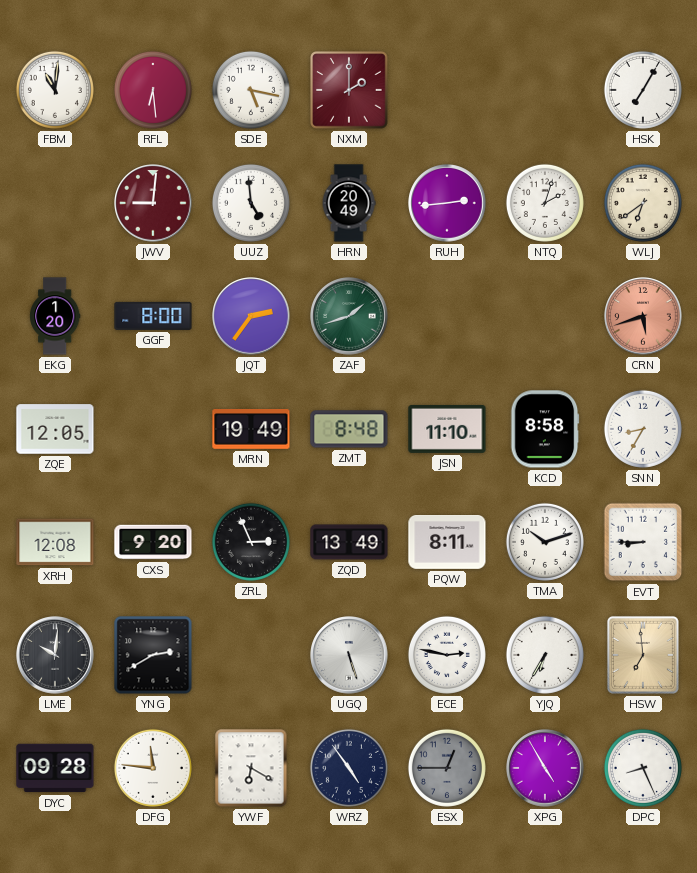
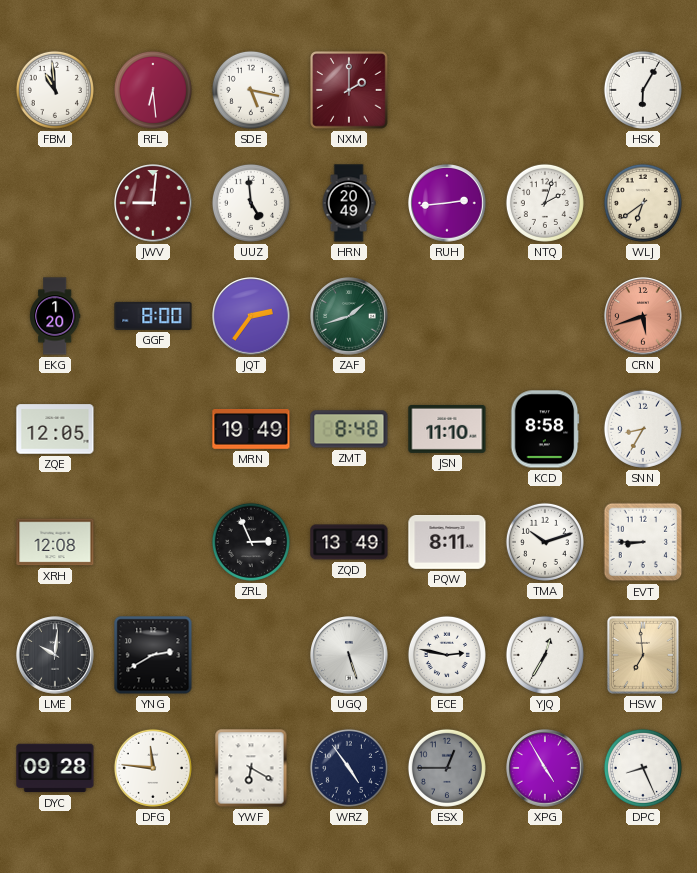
FBM: 11:01 -> 10:59 (55, 90)
HSK: 7:05 -> 6:05 (643, 90)
CXS: 9:20 -> none (153, 542)
YJQ: 6:35 -> 12:35 (545, 655)
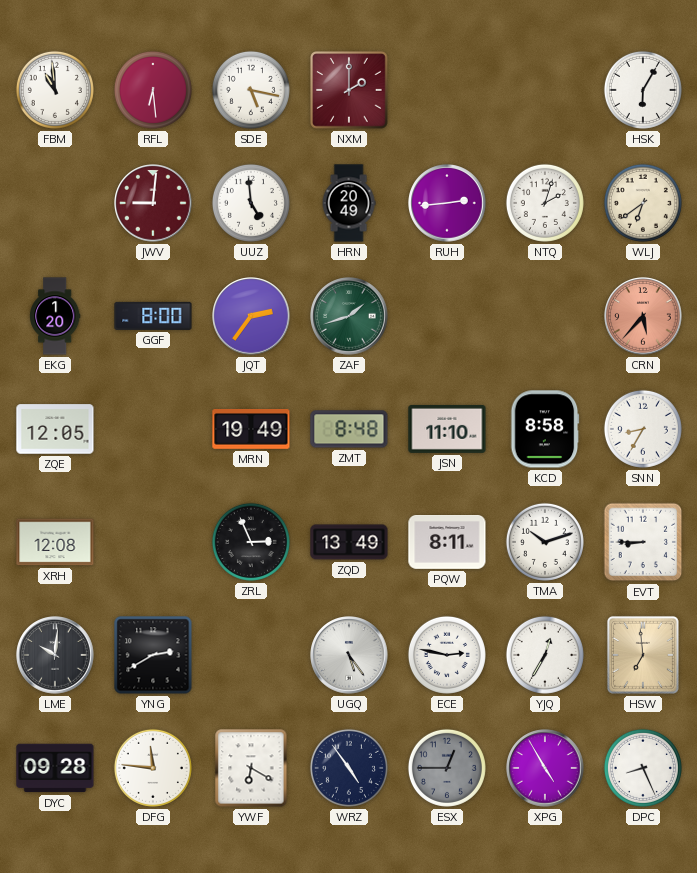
CRN: 5:42 -> 5:37 (643, 316)
UGQ: 5:27 -> 5:24 (349, 655)
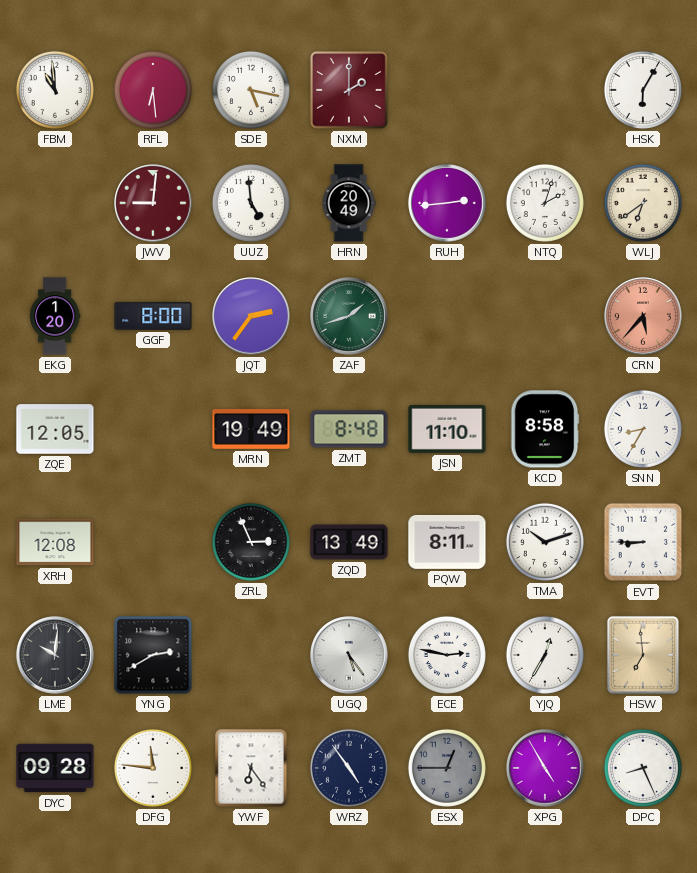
YWF: 6:20 -> 6:24 (251, 768)
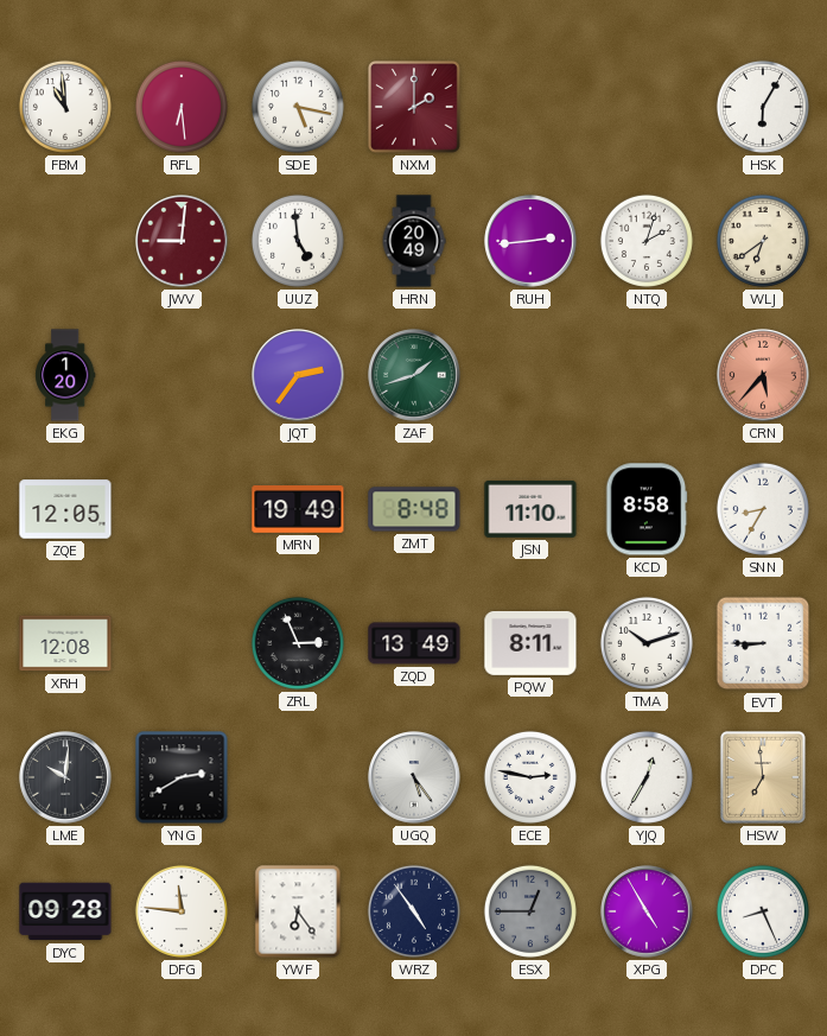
GGF: 8:00 -> none (153, 316)
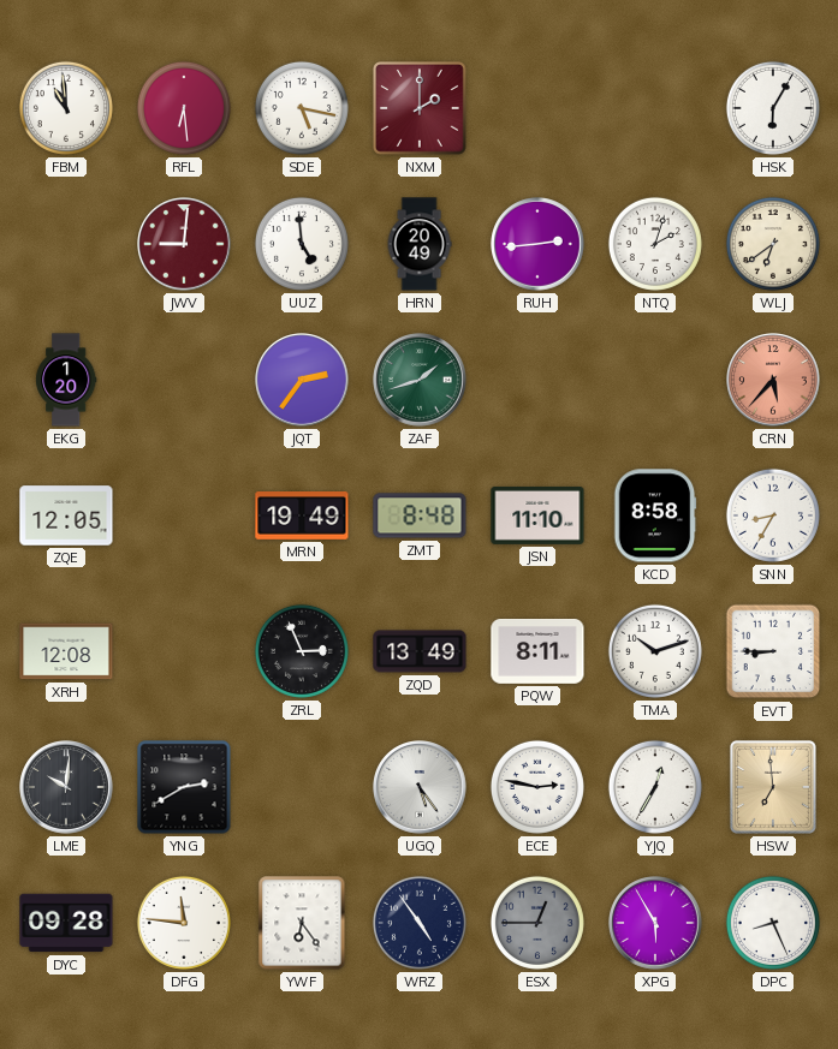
XPG: 4:55 -> 5:55 (655, 923)
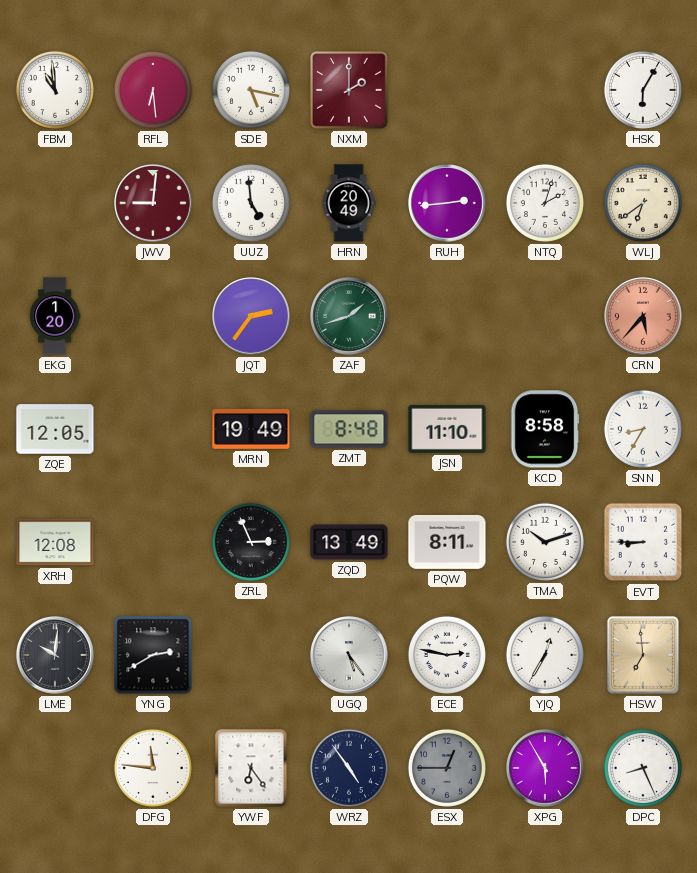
DYC: 09:28 -> none (66, 923)
